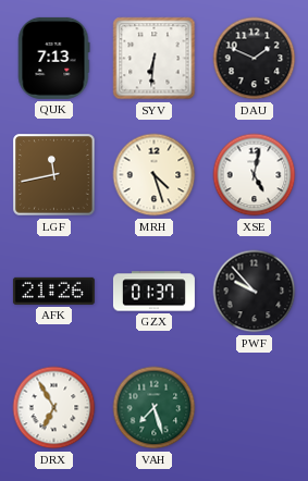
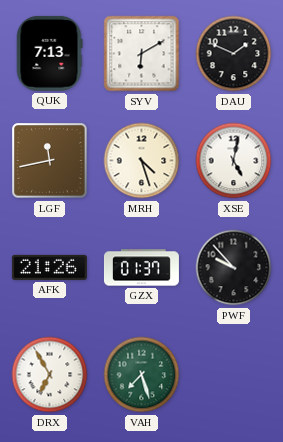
SYV: 6:31 -> 6:10 (142, 54)
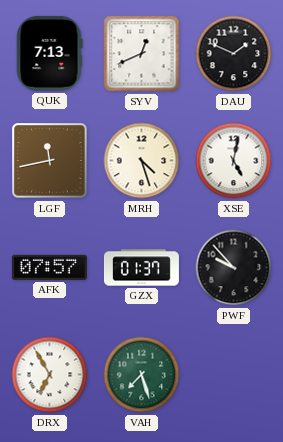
SYV: 6:10 -> 12:41 (142, 54)
AFK: 21:26 -> 07:57 (49, 267)
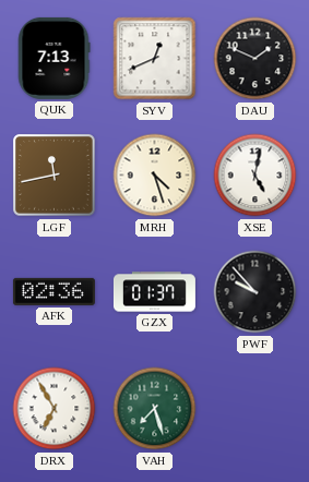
AFK: 07:57 -> 02:36 (54, 291)
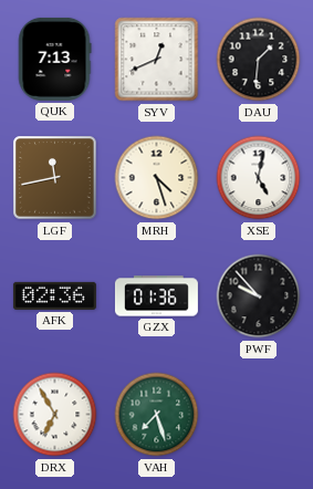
DAU: 1:49 -> 1:31 (259, 60)
GZX: 01:37 -> 01:36 (156, 296)
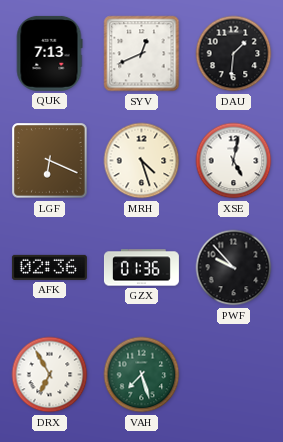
LGF: 11:43 -> 6:19 (50, 161)
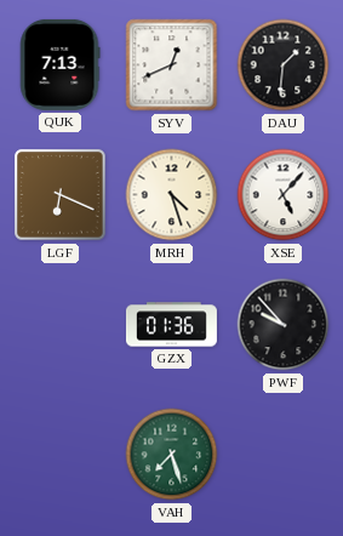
XSE: 5:02 -> 5:07 (284, 195)
AFK: 02:36 -> none (49, 267)
DRX: 6:55 -> none (50, 375)
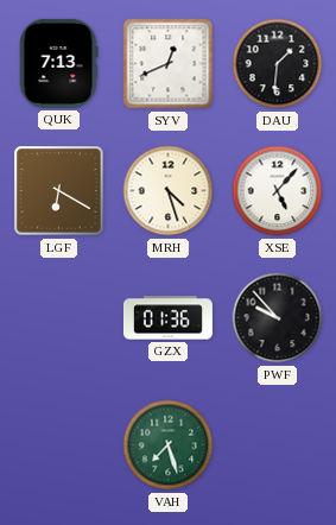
LGF: 6:19 -> 6:20 (59, 191)
